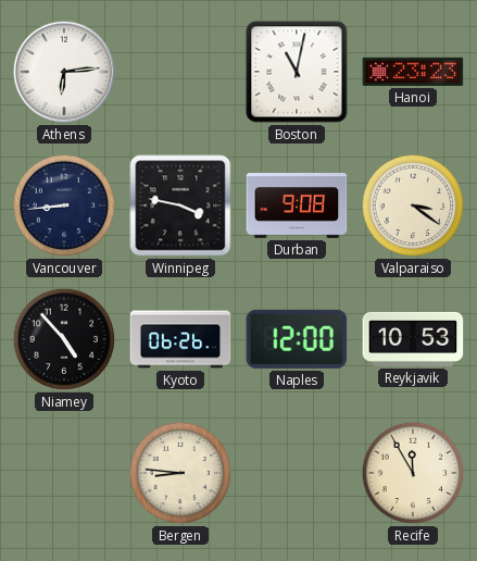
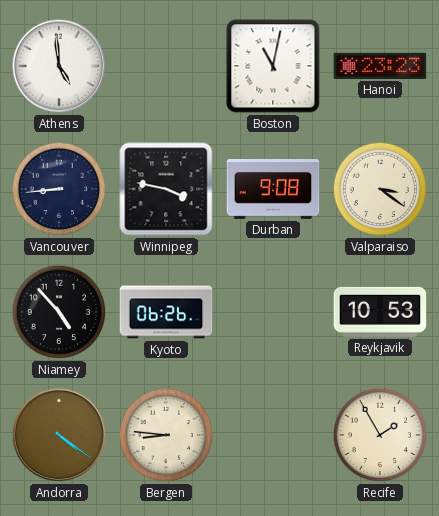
Athens: 6:14 -> 4:59 (59, 66)
Naples: 12:00 -> none (297, 339)
Andorra: none -> 4:21 (59, 435)
Recife: 11:55 -> 1:55 (380, 435)
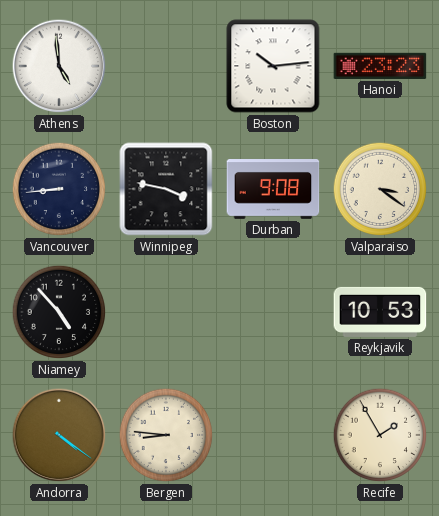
Boston: 11:02 -> 10:14 (273, 66)
Kyoto: 06:26 -> none (166, 312)
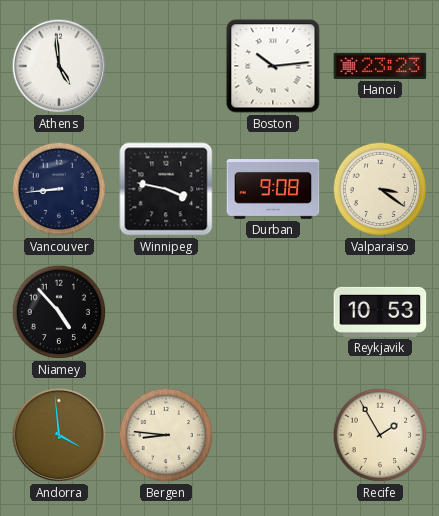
Andorra: 4:21 -> 3:59 (59, 435)
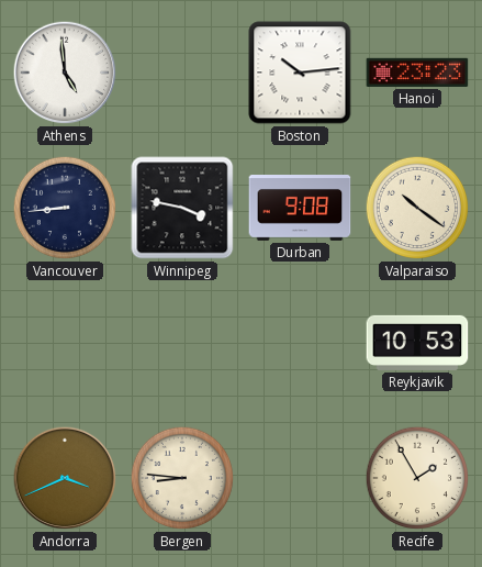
Valparaiso: 3:21 -> 10:21 (417, 208)
Niamey: 4:53 -> none (59, 312)
Andorra: 3:59 -> 3:41 (65, 478)
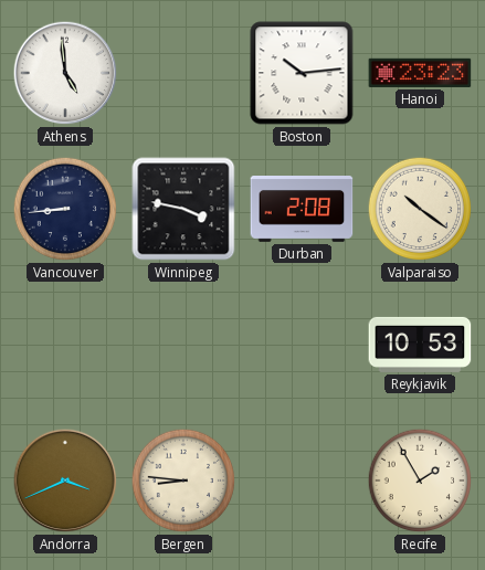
Durban: 9:08 -> 2:08 (302, 210)
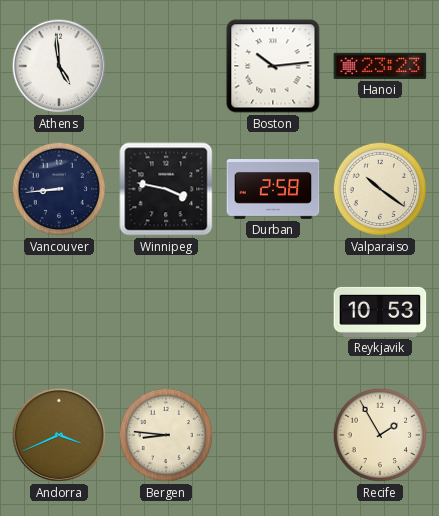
Durban: 2:08 -> 2:58 (273, 190)
